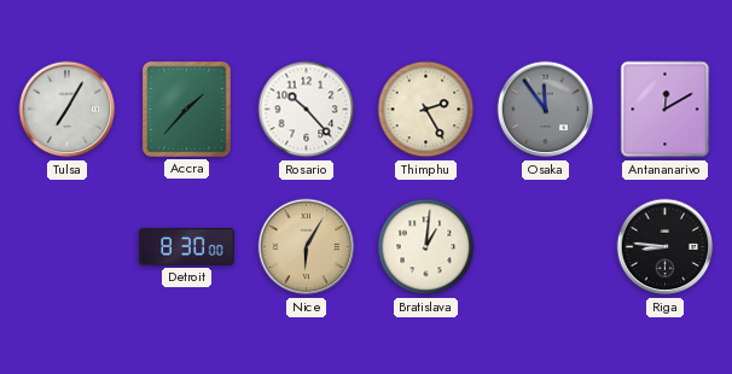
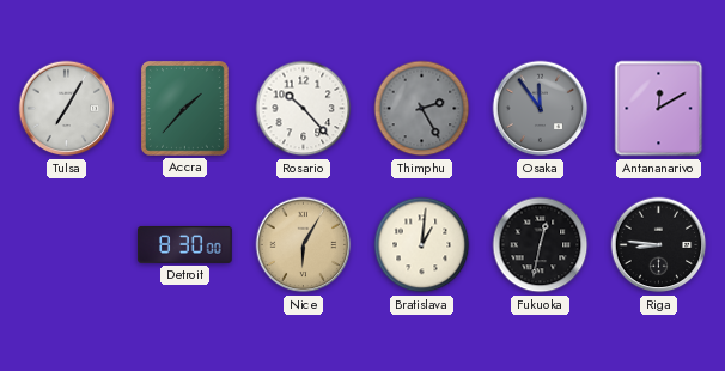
Thimphu dial: cream -> grey (422, 109)
Fukuoka: none -> 12:32 (541, 245)
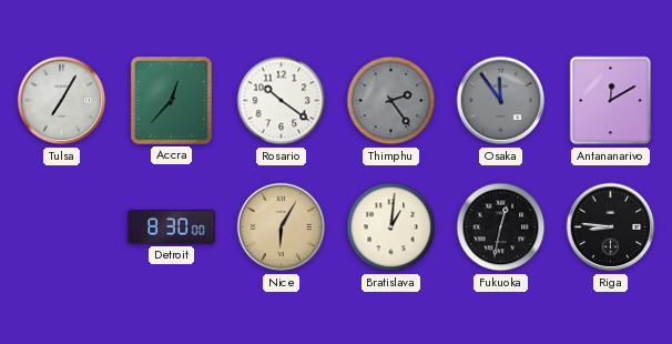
Accra: 1:37 -> 12:37 (171, 100)
Rosario: 10:23 -> 10:21 (282, 101)
Thimphu: 2:25 -> 2:24 (391, 101)
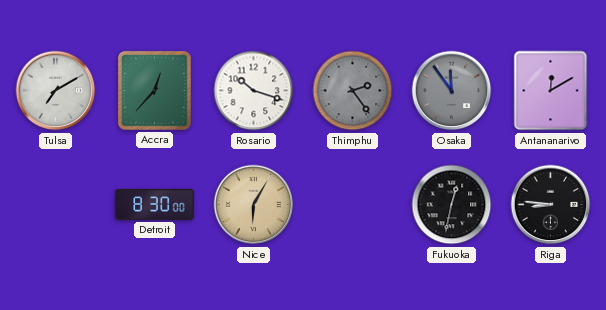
Tulsa: 7:05 -> 7:10 (56, 91)
Rosario: 10:21 -> 10:18 (254, 91)
Bratislava: 1:01 -> none (391, 227)
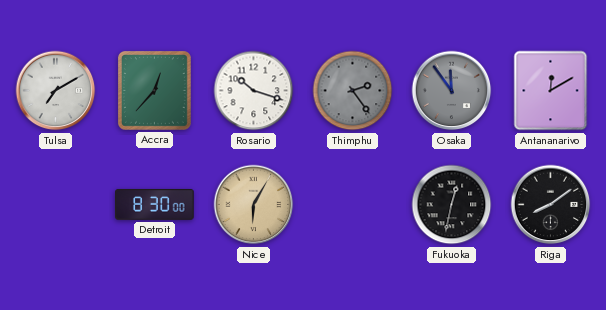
Riga: 8:46 -> 8:09 (551, 205)
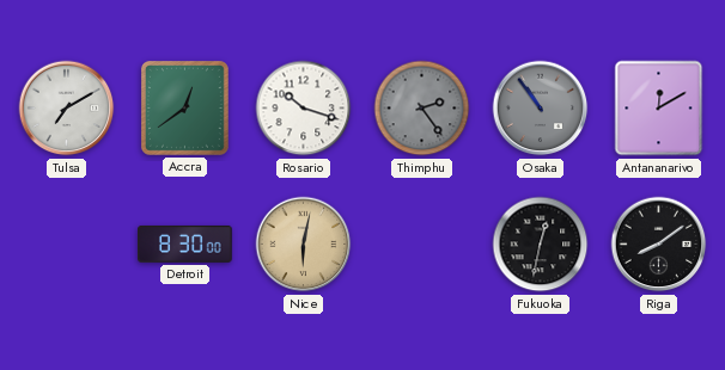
Accra: 12:37 -> 12:39 (184, 107)
Osaka: 11:54 -> 10:54 (541, 109)
Nice: 6:05 -> 6:02 (304, 245)
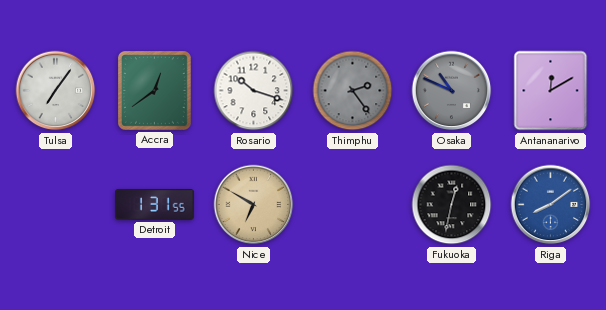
Tulsa: 7:10 -> 7:06 (56, 91)
Osaka: 10:54 -> 10:49 (452, 91)
Detroit: 8:30 -> 1:31 (155, 204)
Nice: 6:02 -> 6:50 (254, 205)
Riga dial: black -> blue (551, 205)
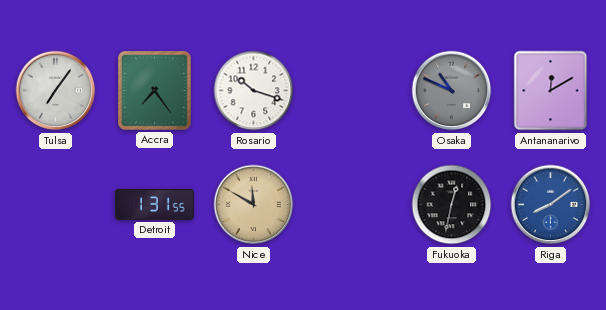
Accra: 12:39 -> 7:24 (154, 90)
Thimphu: 2:24 -> none (353, 91)
Nice: 6:50 -> 11:50 (254, 205)
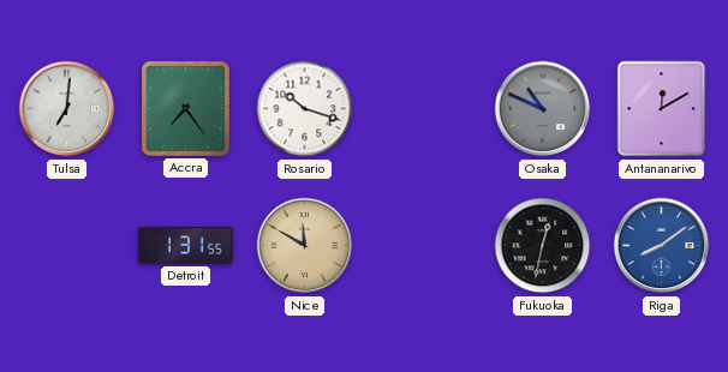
Tulsa: 7:06 -> 7:01 (67, 109)
